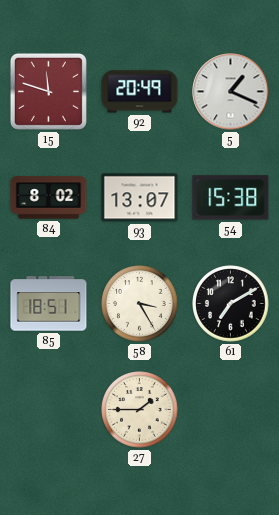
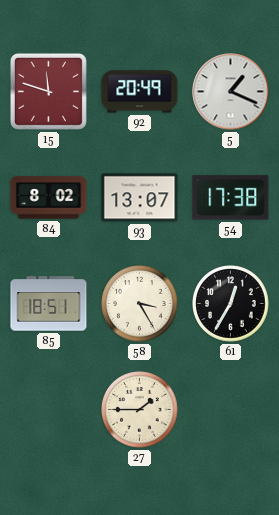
54: 15:38 -> 17:38 (231, 198)
61: 7:10 -> 12:35 (231, 304)
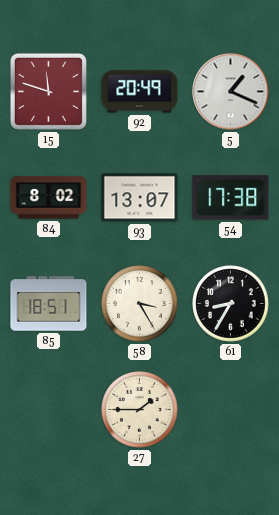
61: 12:35 -> 8:35 (231, 304)
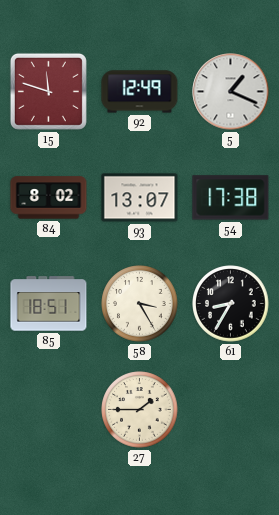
92: 20:49 -> 12:49 (140, 92)
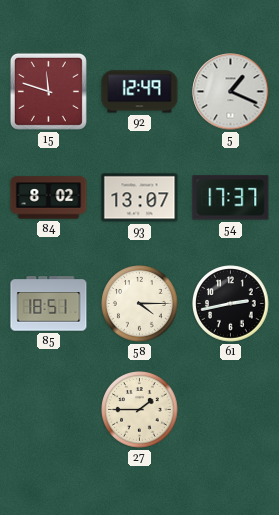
54: 17:38 -> 17:37 (231, 198)
58: 3:25 -> 4:15 (140, 304)
61: 8:35 -> 2:43 (231, 304)
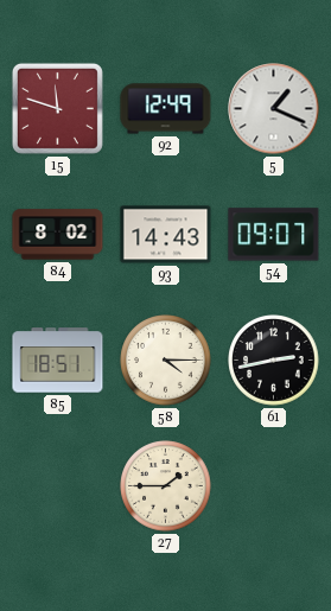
93: 13:07 -> 14:43 (166, 235)
54: 17:37 -> 09:07 (274, 235)
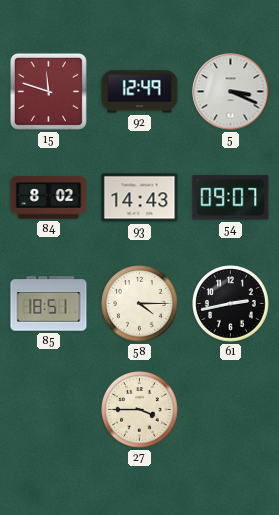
5: 1:19 -> 3:19 (231, 92)
27: 1:45 -> 3:45 (140, 410)
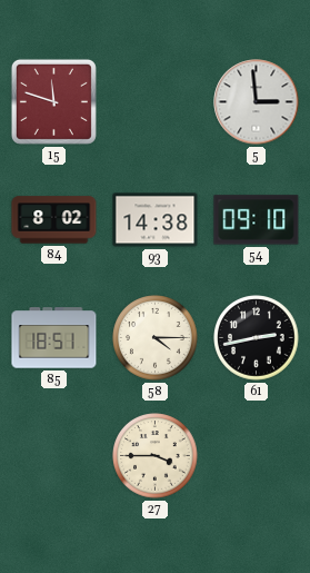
92: 12:49 -> none (140, 92)
5: 3:19 -> 2:59 (257, 102)
93: 14:43 -> 14:38 (156, 220)
54: 09:07 -> 09:10 (257, 220)
